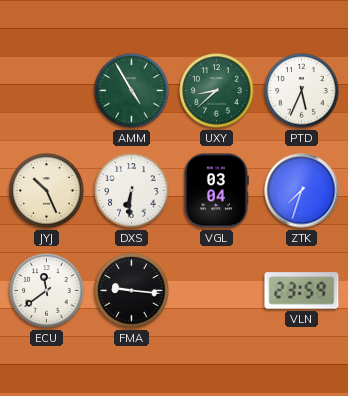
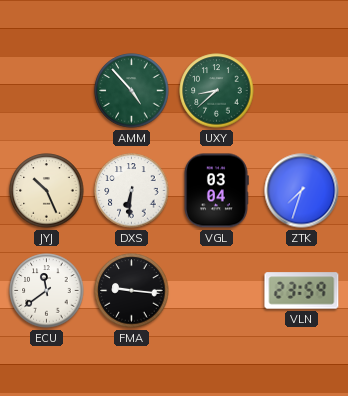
AMM: 4:55 -> 4:53 (132, 91)
PTD: 5:34 -> none (302, 91)
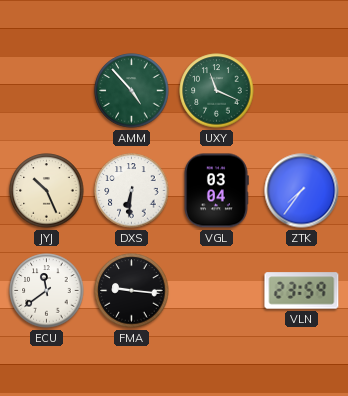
UXY: 8:38 -> 11:19 (217, 91)
ZTK: 7:33 -> 7:36 (302, 191)
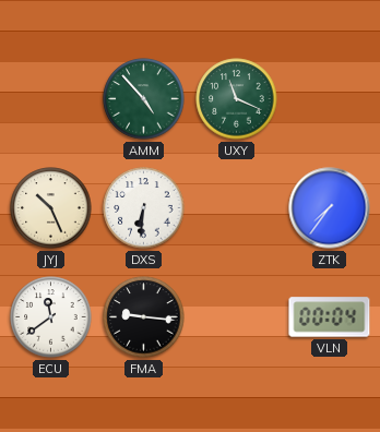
VGL: 03:04 -> none (216, 191)
VLN: 23:59 -> 00:04 (330, 317)
